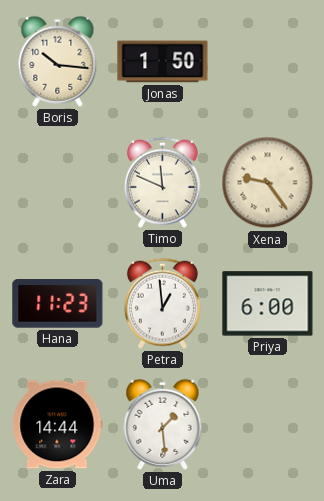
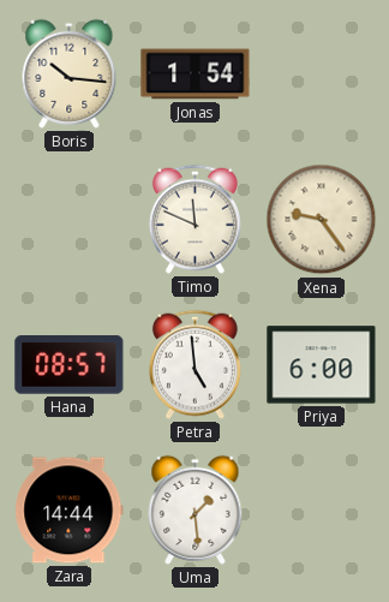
Jonas: 1:50 -> 1:54 (196, 74)
Hana: 11:23 -> 08:57 (70, 365)
Petra: 12:59 -> 4:59 (194, 364)
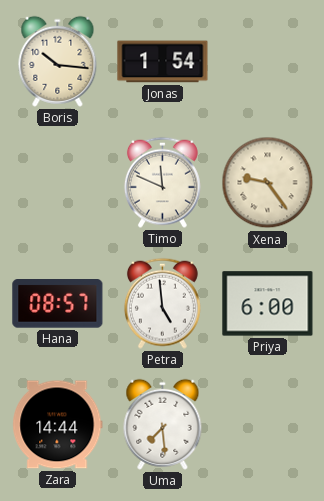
Uma: 1:29 -> 7:29 (163, 424)
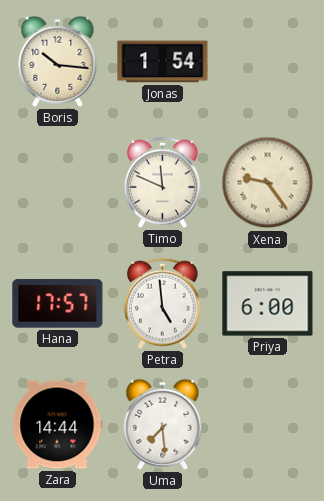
Hana: 08:57 -> 17:57 (58, 304)
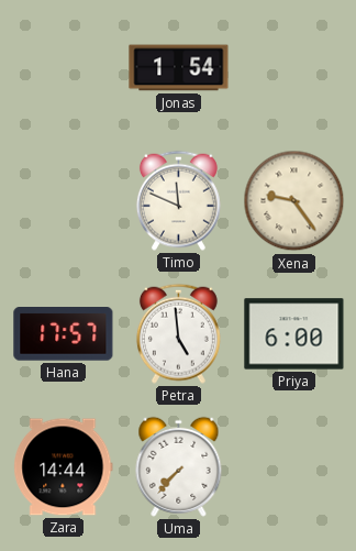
Boris: 10:16 -> none (58, 61)
Uma: 7:29 -> 7:37 (179, 466)
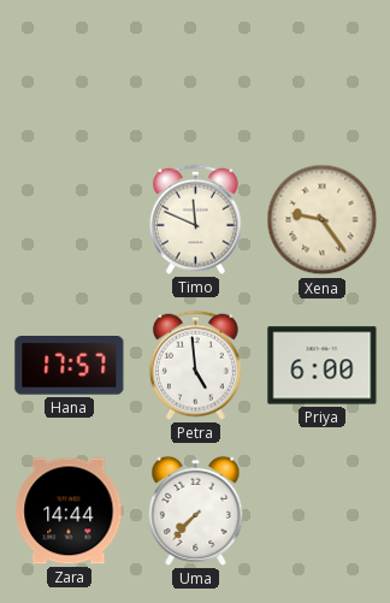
Jonas: 1:54 -> none (179, 68)
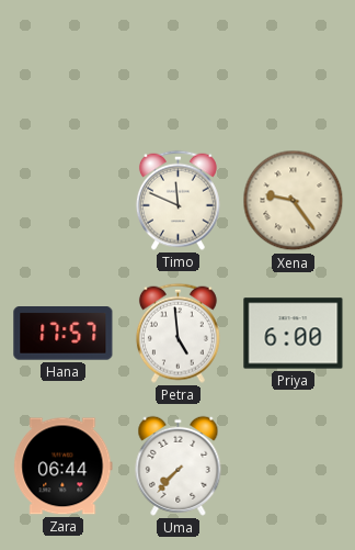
Zara: 14:44 -> 06:44 (64, 467)
